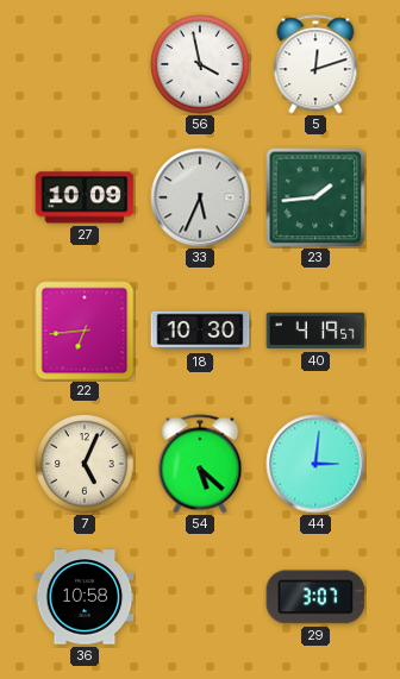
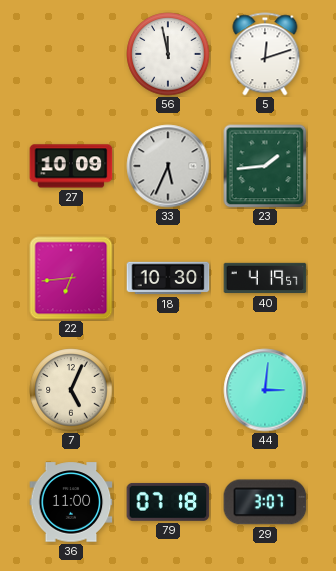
56: 3:58 -> 11:58 (168, 54)
54: 5:22 -> none (200, 464)
36: 10:58 -> 11:00 (71, 502)
79: none -> 07:18 (168, 502)
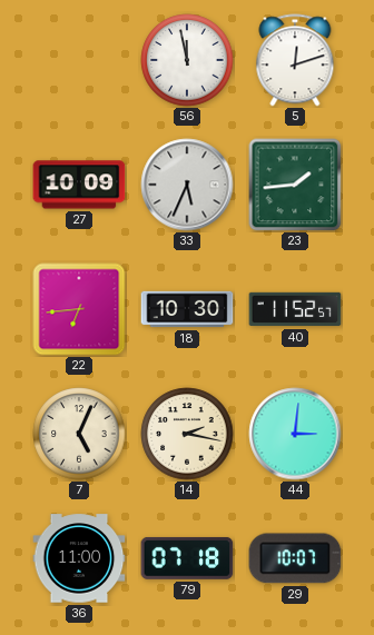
40: 4:19 -> 11:52 (295, 309)
14: none -> 2:17 (187, 434)
29: 3:07 -> 10:07 (295, 558)
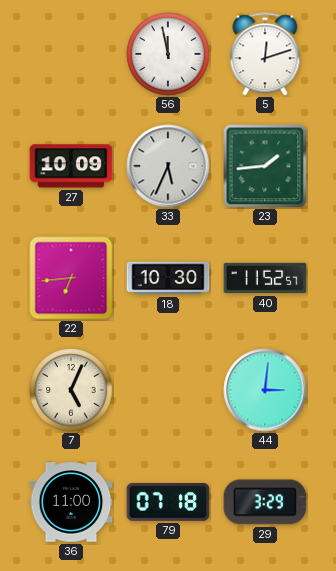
14: 2:17 -> none (187, 434)
29: 10:07 -> 3:29 (265, 502)
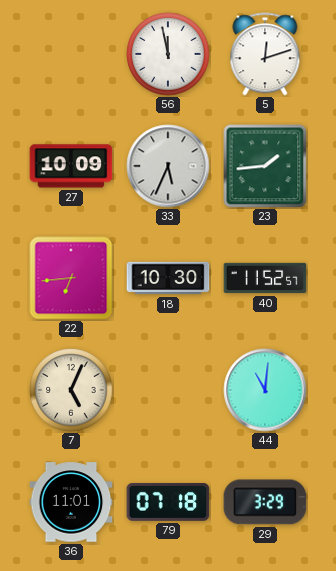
44: 3:01 -> 11:01 (265, 390)
36: 11:00 -> 11:01 (71, 502)
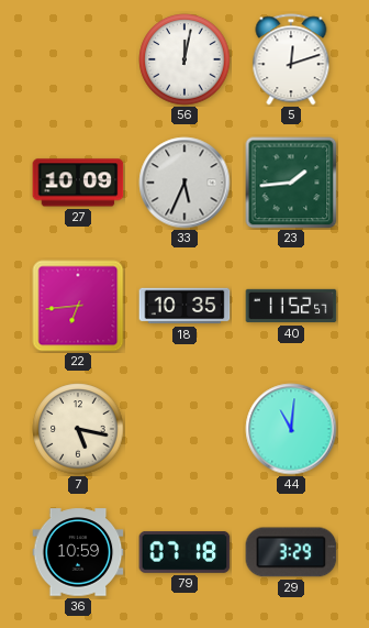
56: 11:58 -> 12:02 (185, 59)
18: 10:30 -> 10:35 (185, 306)
7: 5:04 -> 5:17 (78, 429)
36: 11:01 -> 10:59 (78, 552)
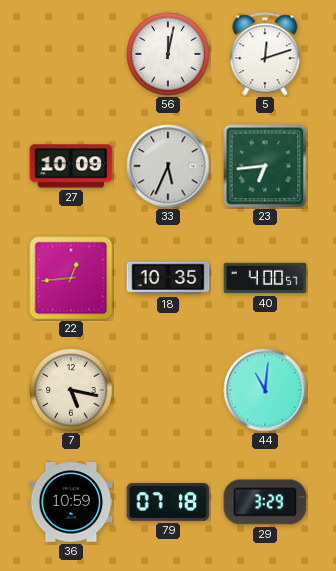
23: 1:44 -> 6:44 (265, 166)
22: 6:44 -> 12:44 (71, 278)
40: 11:52 -> 4:00 (265, 278)
